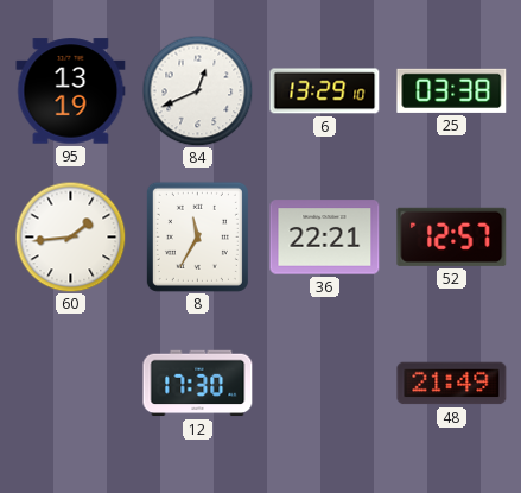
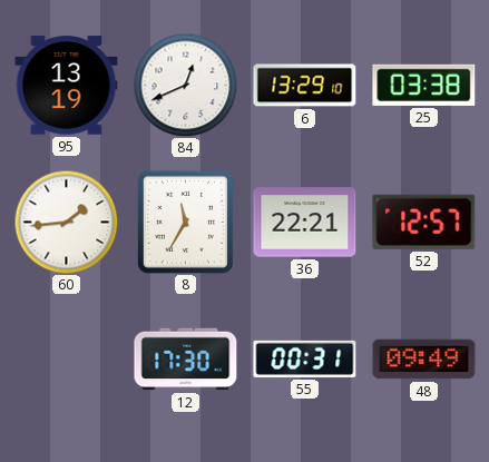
55: none -> 00:31 (305, 358)
48: 21:49 -> 09:49 (424, 360)
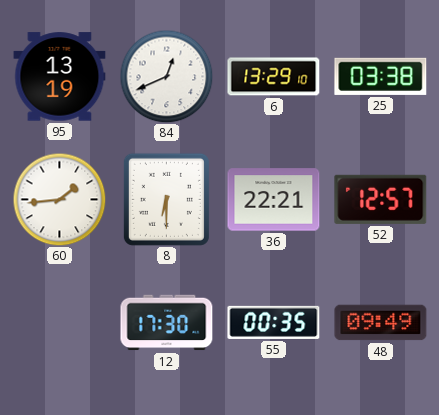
8: 11:35 -> 6:30 (166, 199)
55: 00:31 -> 00:35 (274, 322)
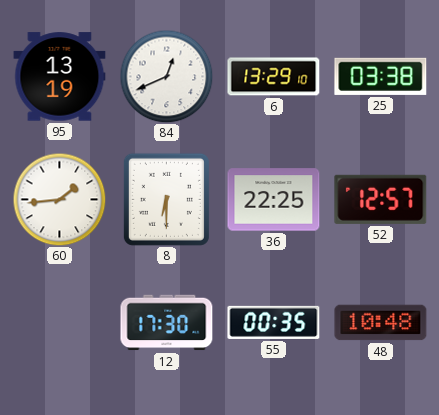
36: 22:21 -> 22:25 (274, 200)
48: 09:49 -> 10:48 (381, 323)
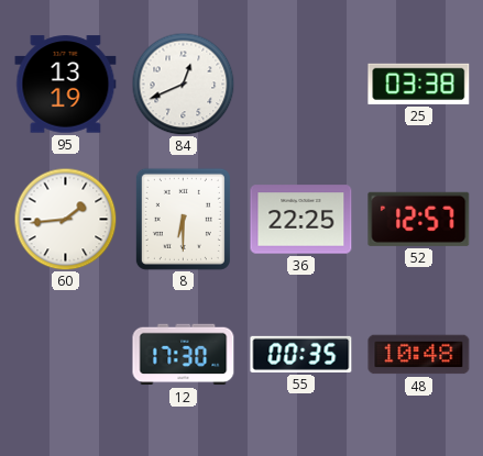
6: 13:29 -> none (274, 77)
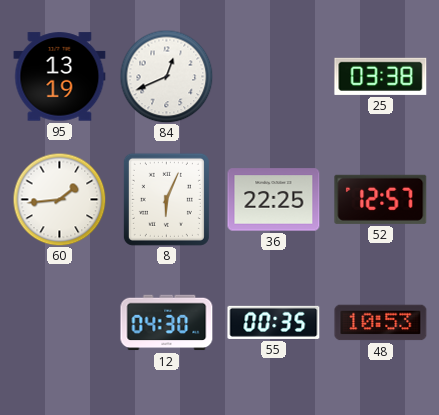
8: 6:30 -> 6:04 (166, 199)
12: 17:30 -> 04:30 (167, 323)
48: 10:48 -> 10:53 (381, 323)
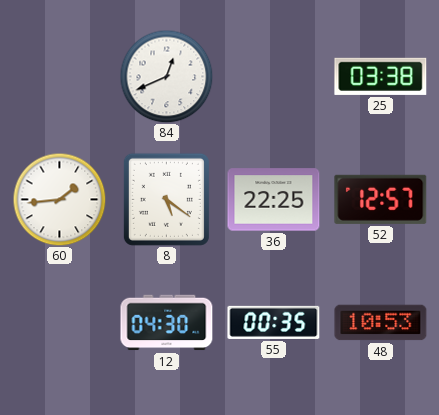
95: 13:19 -> none (60, 77)
8: 6:04 -> 5:21 (166, 199)
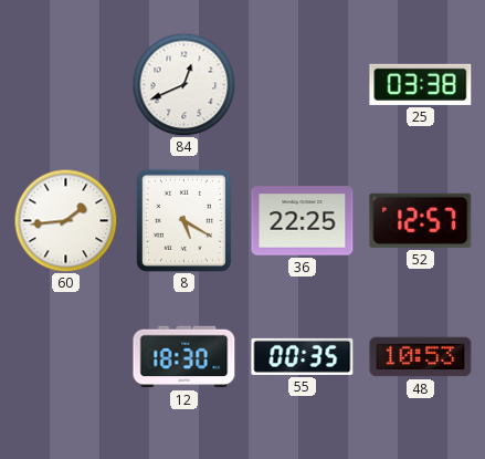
8: 5:21 -> 5:20 (183, 220)
12: 04:30 -> 18:30 (184, 357)
